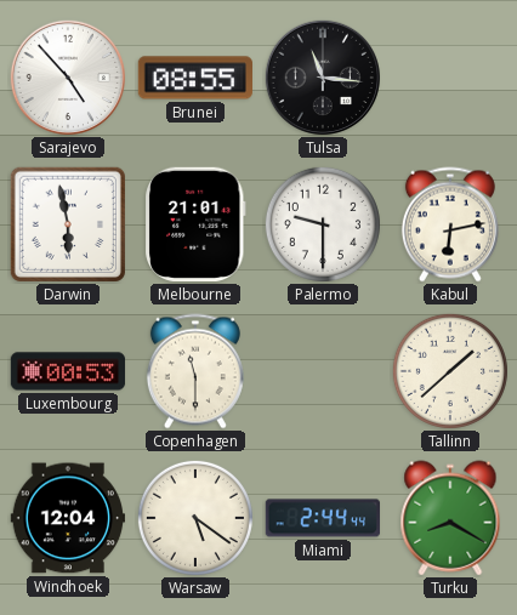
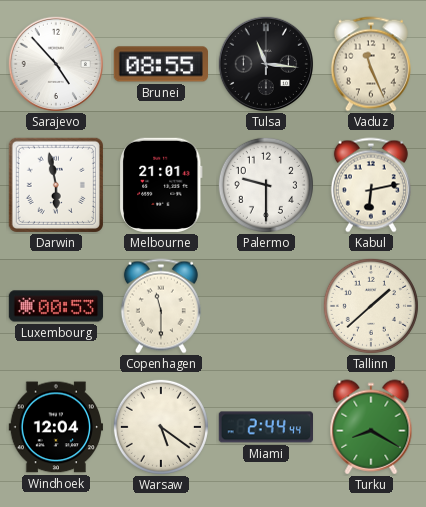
Vaduz: none -> 11:26 (371, 64)
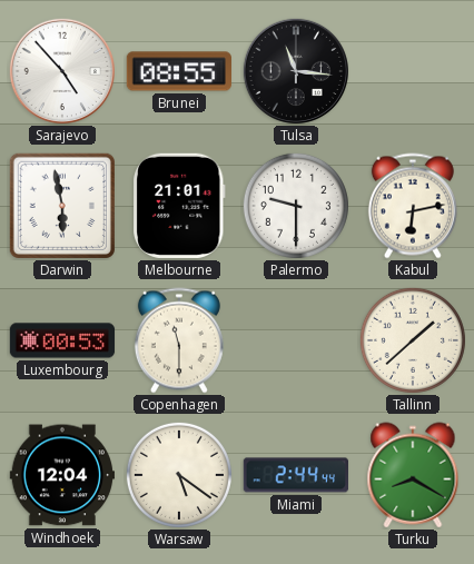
Vaduz: 11:26 -> none (371, 64)
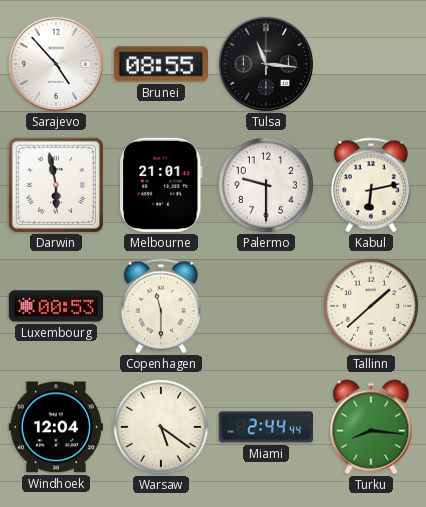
Turku: 8:20 -> 8:16 (371, 427)
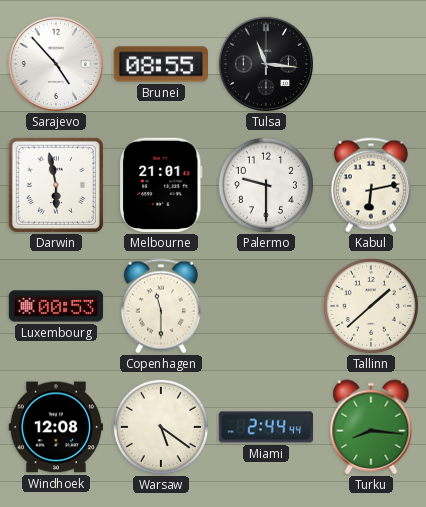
Windhoek: 12:04 -> 12:08 (55, 427)
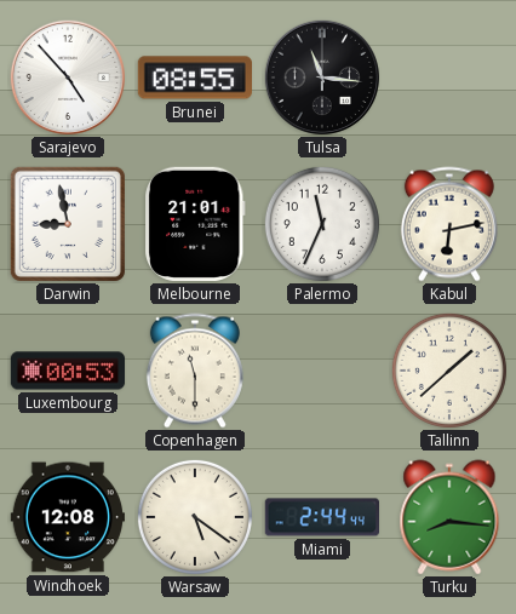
Darwin: 5:58 -> 8:58 (67, 223)
Palermo: 9:30 -> 11:34 (322, 224)
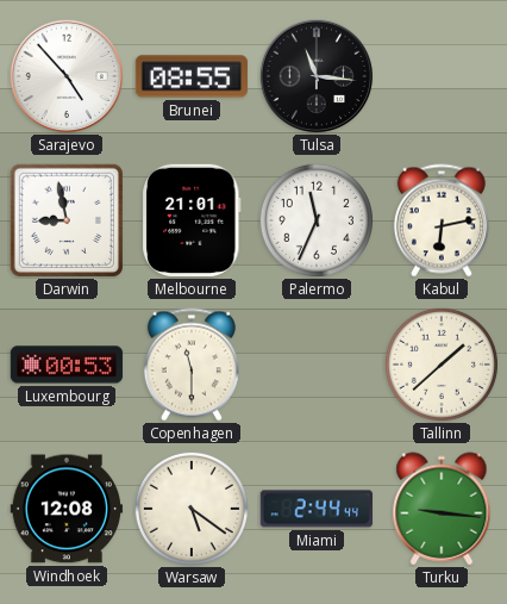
Turku: 8:16 -> 9:16 (442, 509)
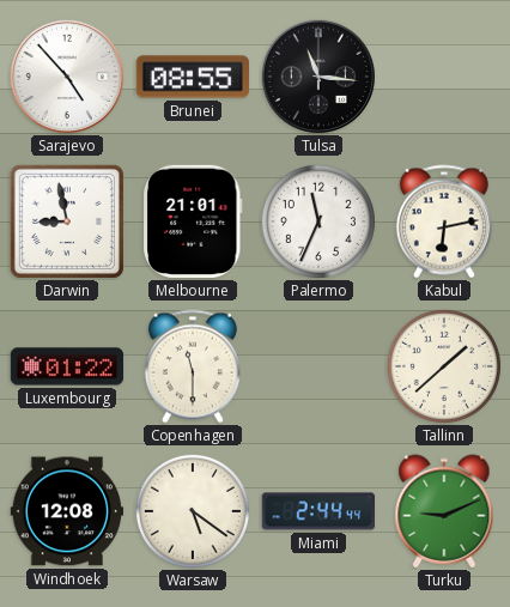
Luxembourg: 00:53 -> 01:22 (67, 366)
Turku: 9:16 -> 9:11 (444, 511)
